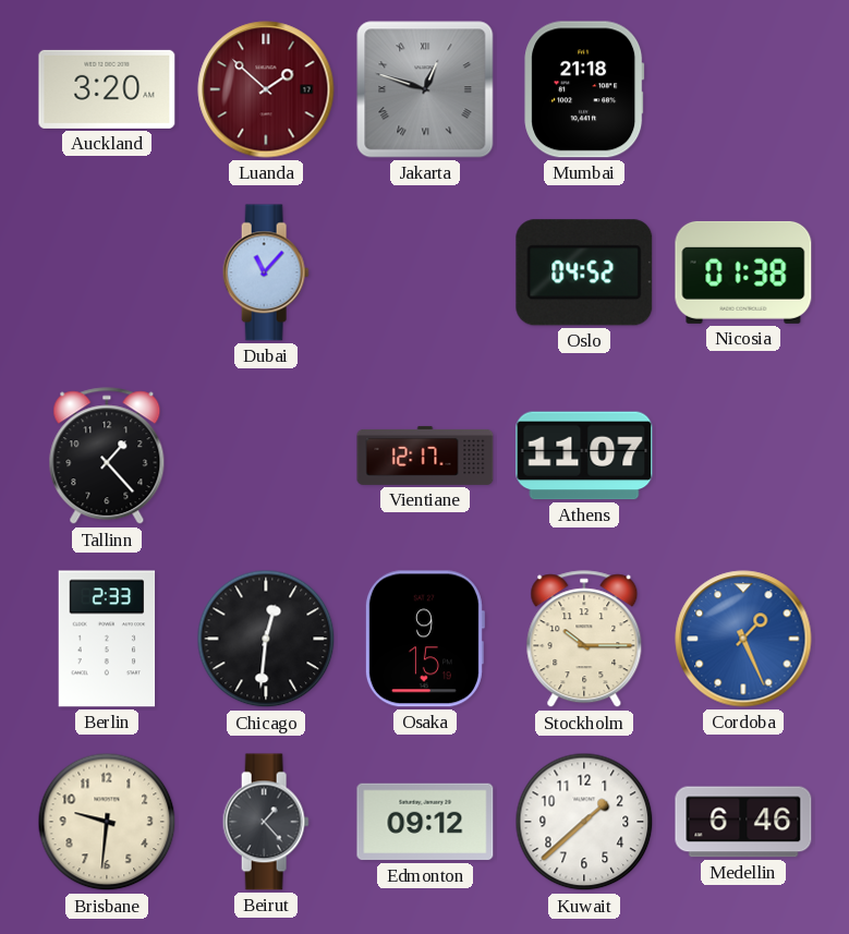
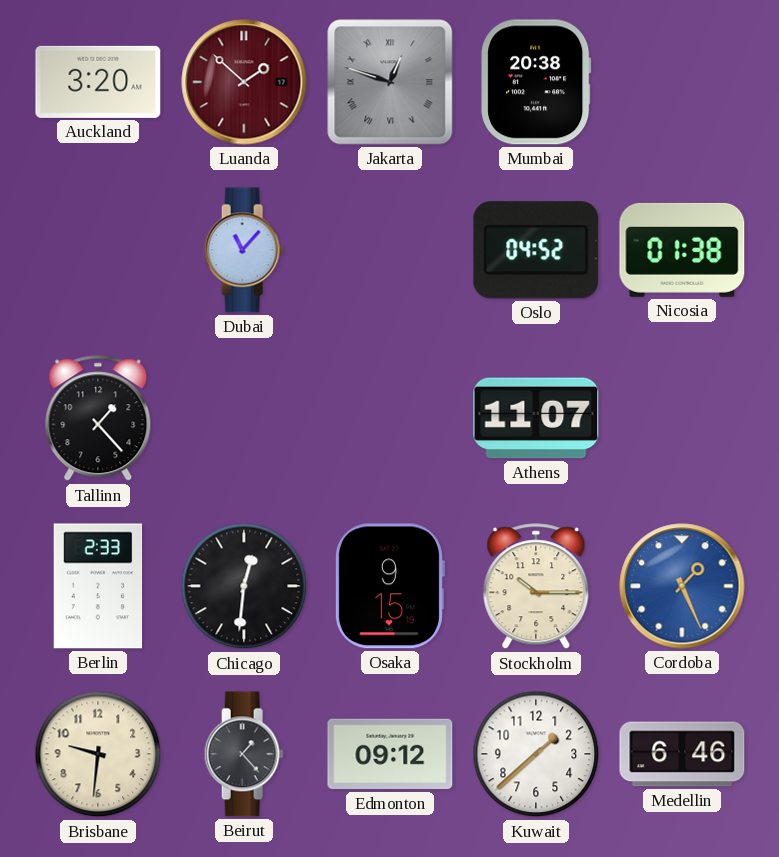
Mumbai: 21:18 -> 20:38 (536, 82)
Vientiane: 12:17 -> none (425, 456)
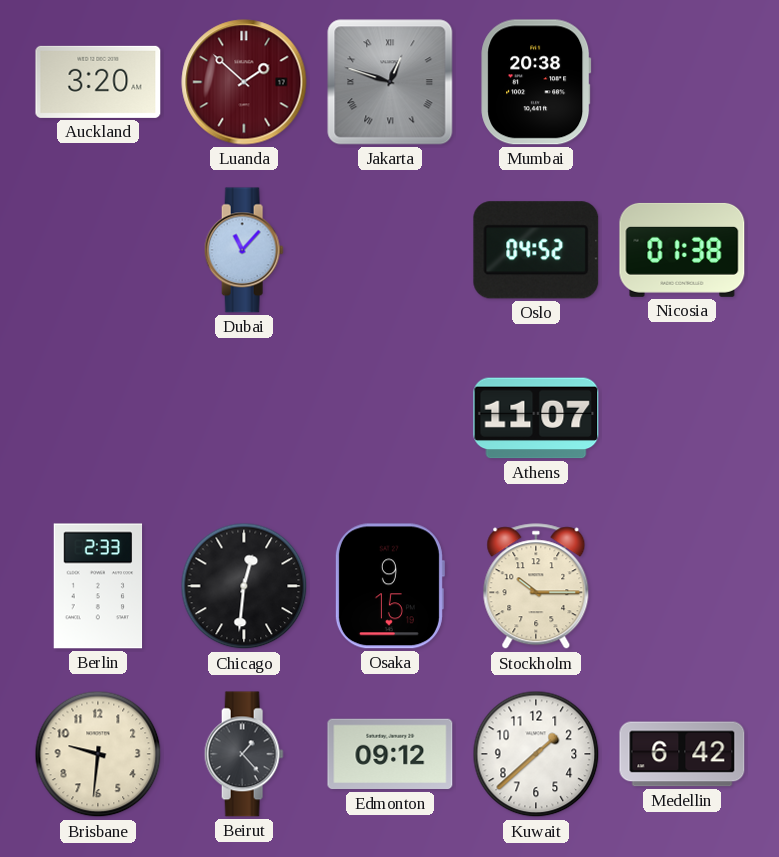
Tallinn: 1:23 -> none (98, 419)
Cordoba: 1:26 -> none (682, 586)
Medellin: 6:46 -> 6:42 (682, 754)
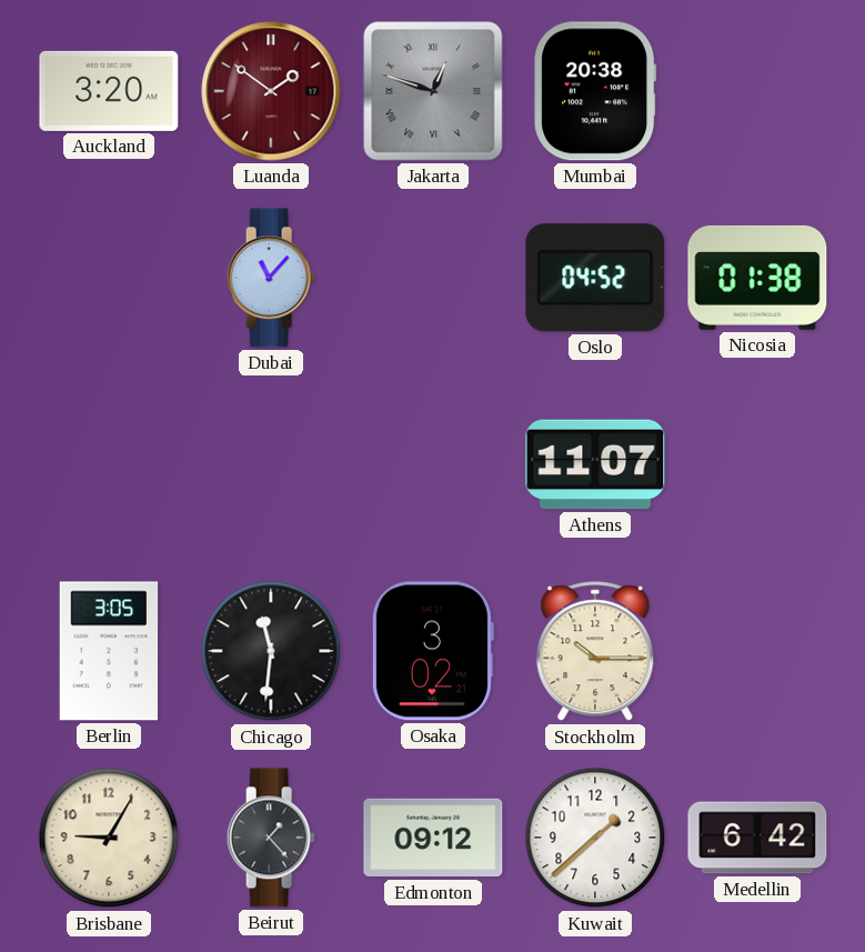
Luanda: 1:52 -> 1:51 (271, 91)
Berlin: 2:33 -> 3:05 (109, 651)
Chicago: 12:31 -> 11:31 (271, 651)
Osaka: 9:15 -> 3:02 (432, 651)
Brisbane: 9:31 -> 9:05 (109, 838)
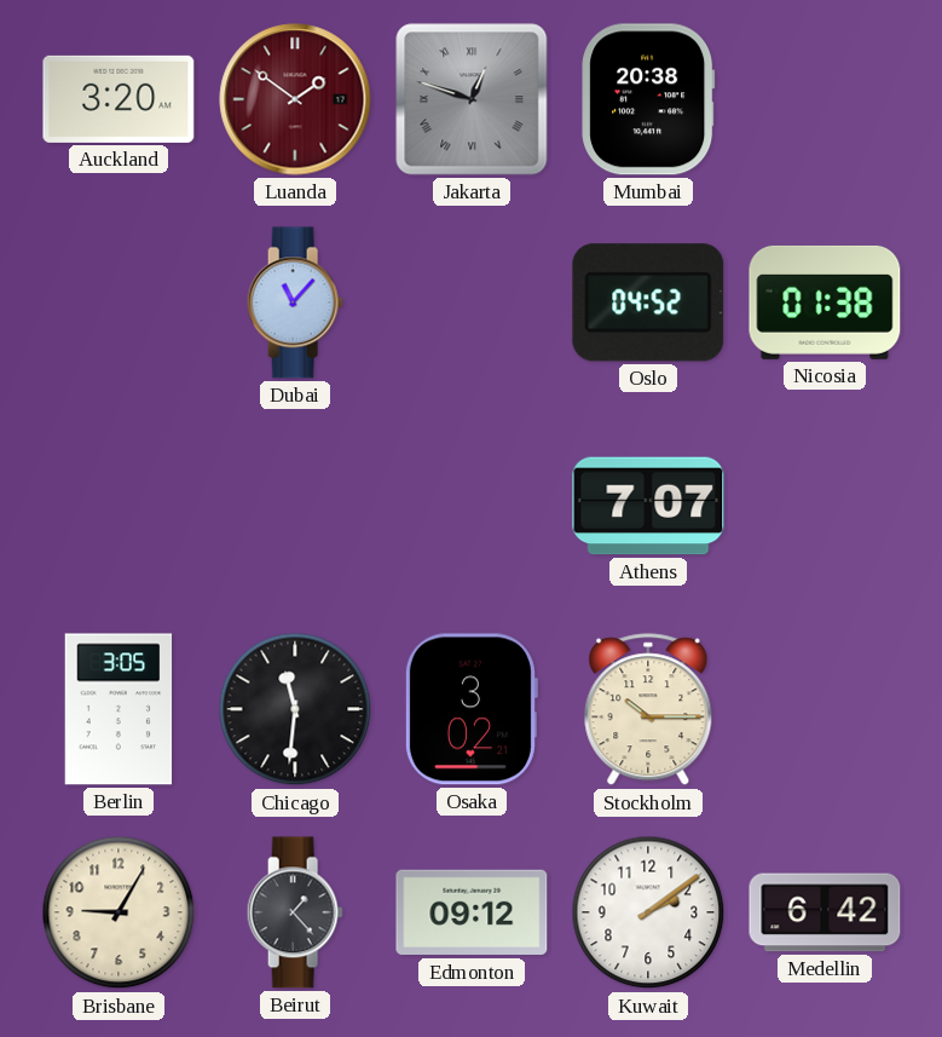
Athens: 11:07 -> 7:07 (648, 506)
Kuwait: 1:38 -> 2:09 (648, 912)
